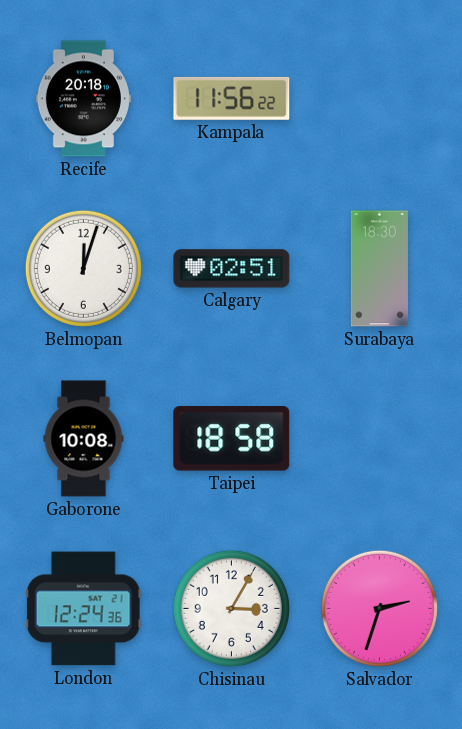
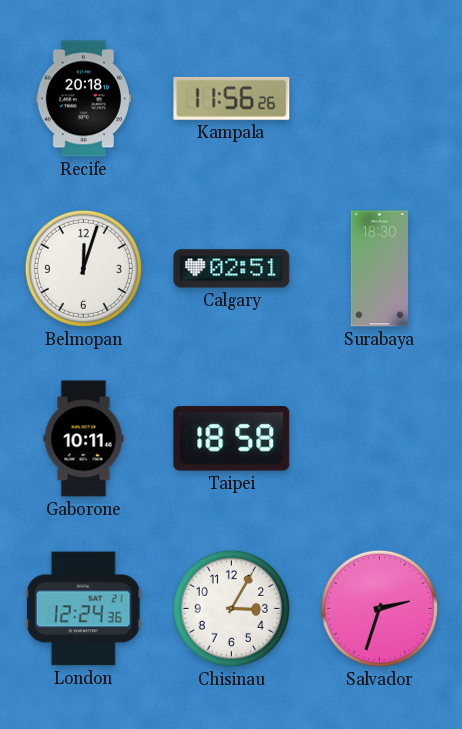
Kampala: 11:56:22 -> 11:56:26 (232, 98)
Gaborone: 10:08 -> 10:11 (84, 439)
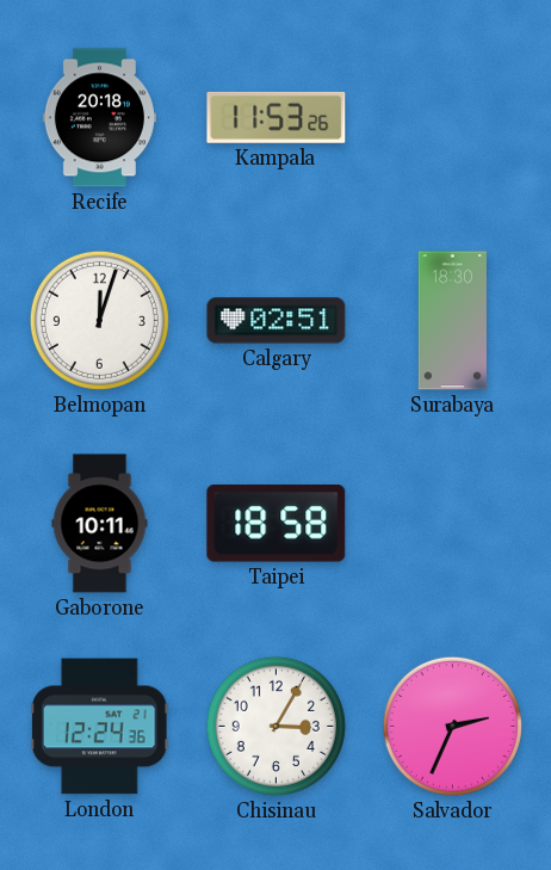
Kampala: 11:56 -> 11:53 (277, 117)
Salvador: 2:33 -> 2:34 (452, 726)
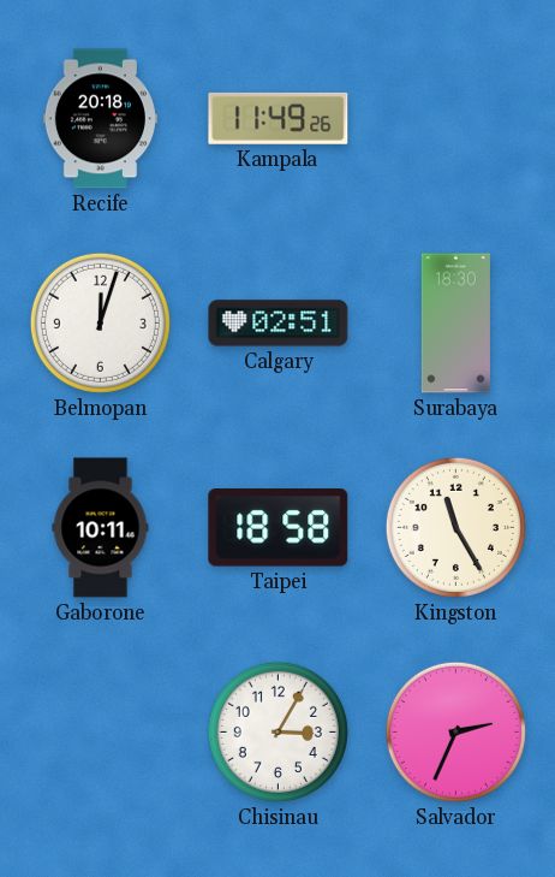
Kampala: 11:53 -> 11:49 (279, 118)
Kingston: none -> 11:25 (455, 527)
London: 12:24 -> none (99, 727)
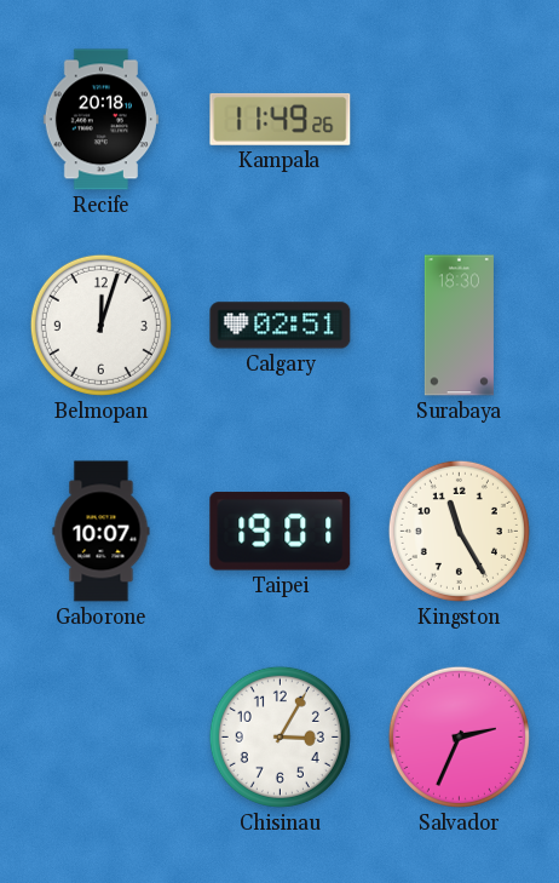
Gaborone: 10:11 -> 10:07 (102, 532)
Taipei: 18:58 -> 19:01 (281, 532)
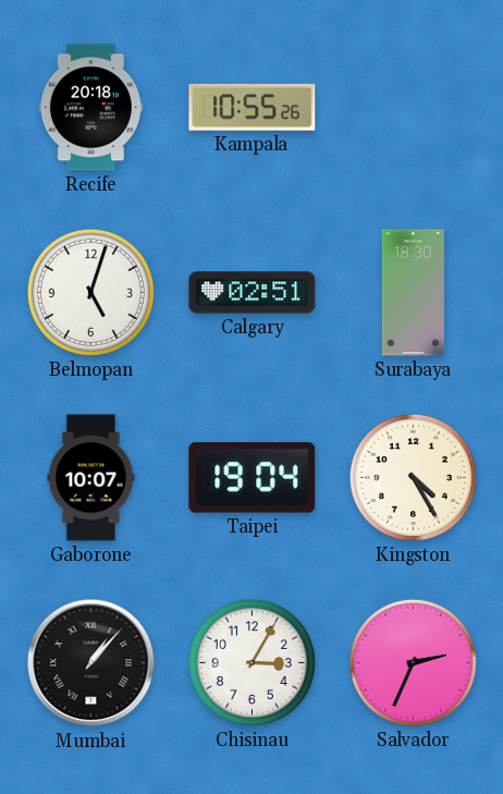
Kampala: 11:49 -> 10:55 (253, 107)
Belmopan: 12:03 -> 5:03 (90, 292)
Taipei: 19:01 -> 19:04 (253, 478)
Kingston: 11:25 -> 4:25 (413, 477)
Mumbai: none -> 1:07 (91, 663)
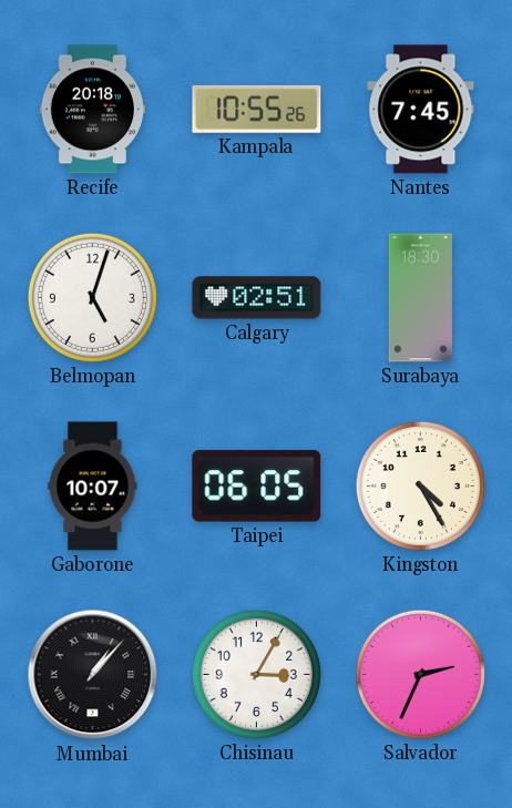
Nantes: none -> 7:45 (421, 110)
Taipei: 19:04 -> 06:05 (257, 487)
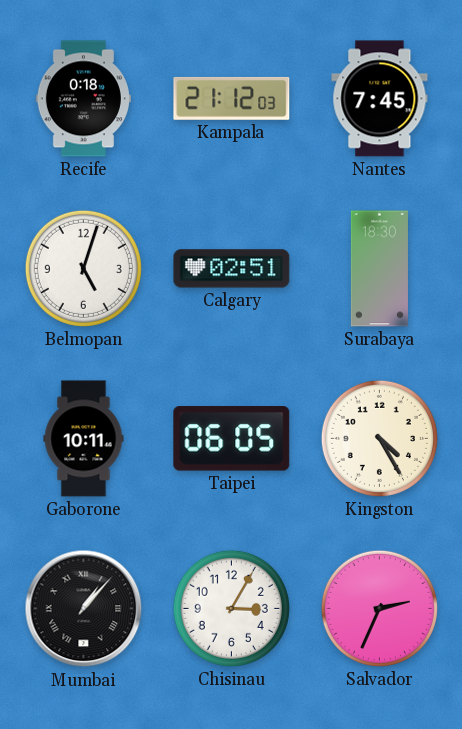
Recife: 20:18 -> 0:18 (83, 99)
Kampala: 10:55 -> 21:12 (232, 98)
Gaborone: 10:07 -> 10:11 (84, 439)
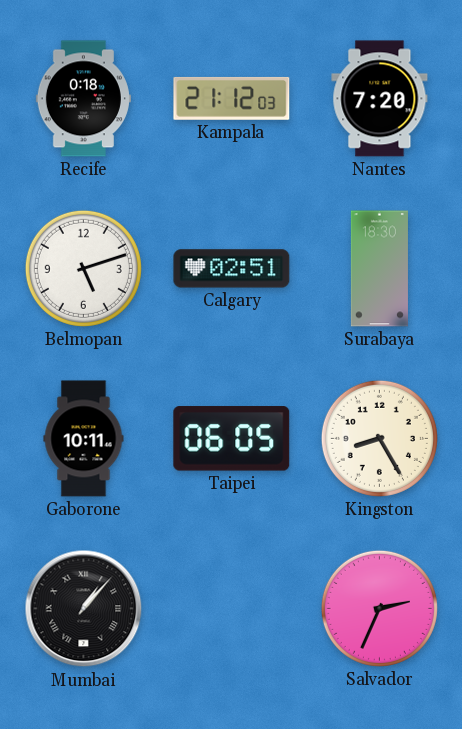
Nantes: 7:45 -> 7:20 (380, 99)
Belmopan: 5:03 -> 5:12 (83, 268)
Kingston: 4:25 -> 8:25 (379, 438)
Chisinau: 3:05 -> none (231, 608)
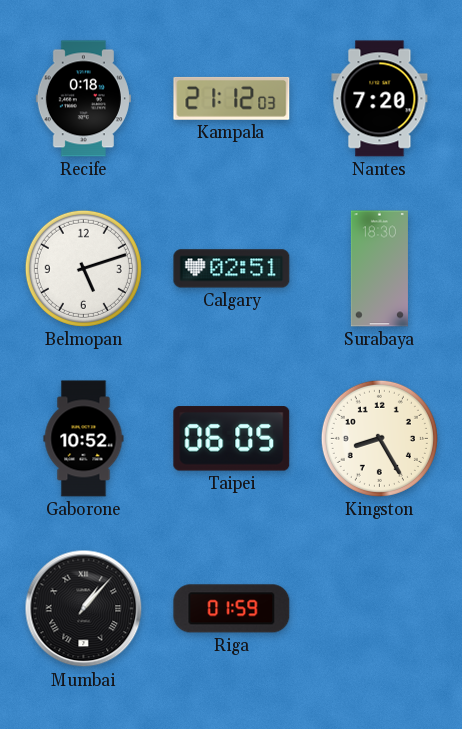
Gaborone: 10:11 -> 10:52 (84, 439)
Riga: none -> 01:59 (232, 609)
Salvador: 2:34 -> none (379, 608)
